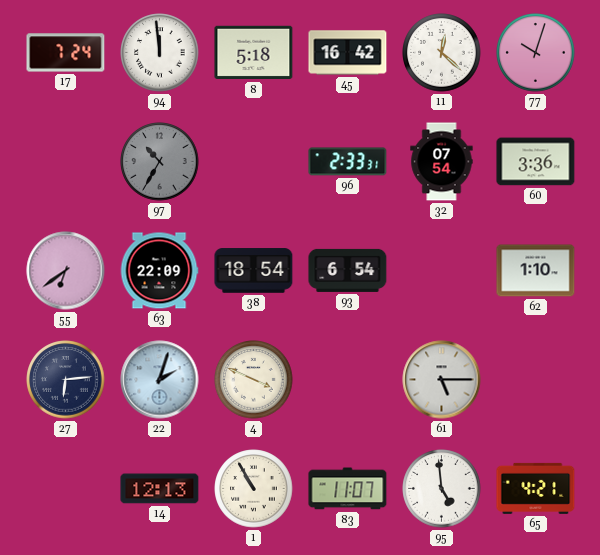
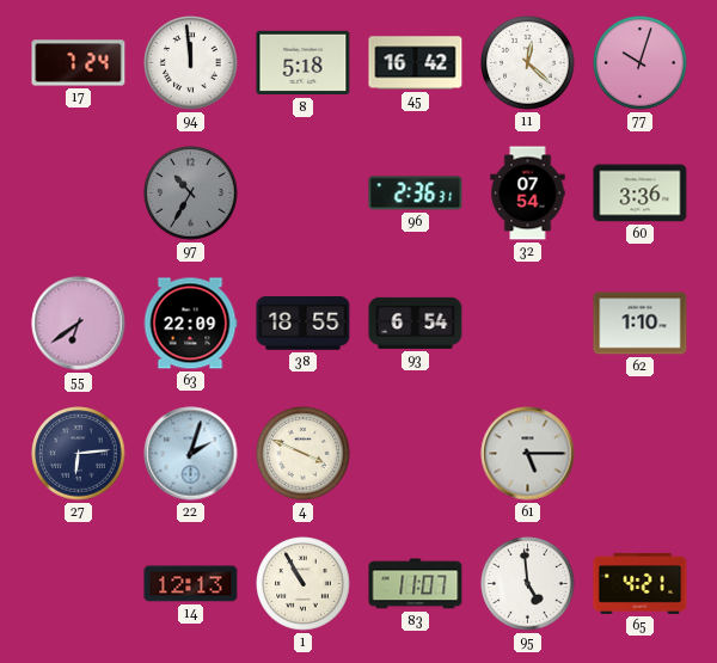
96: 2:33 -> 2:36 (416, 194)
38: 18:54 -> 18:55 (304, 324)
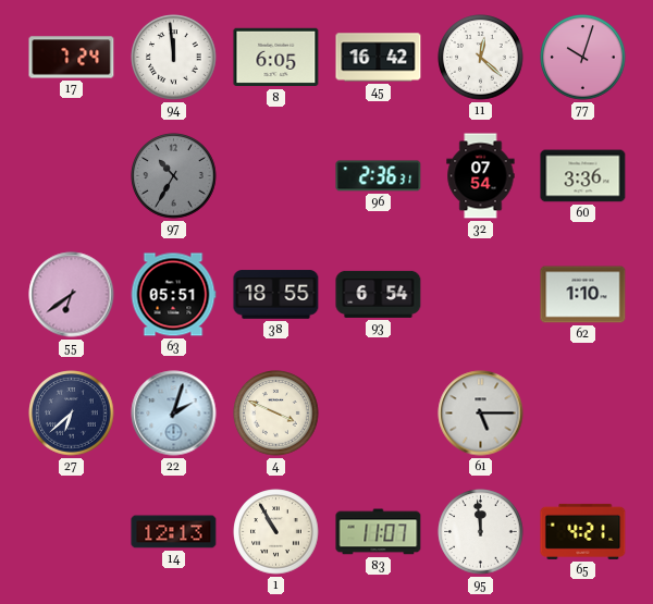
8: 5:18 -> 6:05 (276, 58)
63: 22:09 -> 05:51 (173, 295)
27: 6:14 -> 6:38 (72, 414)
95: 4:59 -> 11:59 (481, 532)
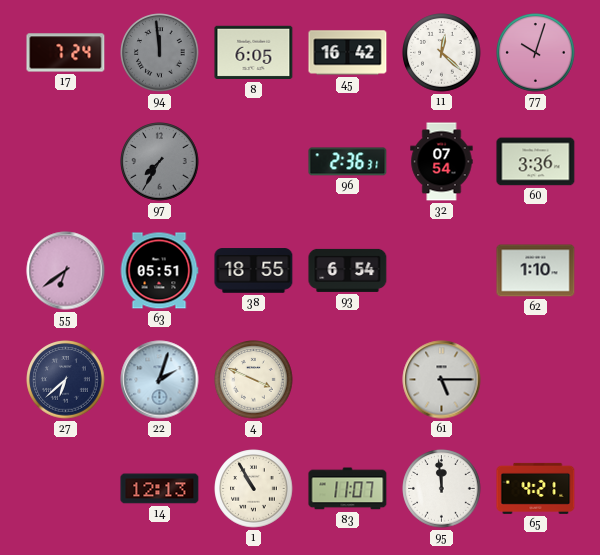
94 dial: white -> grey (160, 53)
97: 10:35 -> 7:35 (160, 162)
